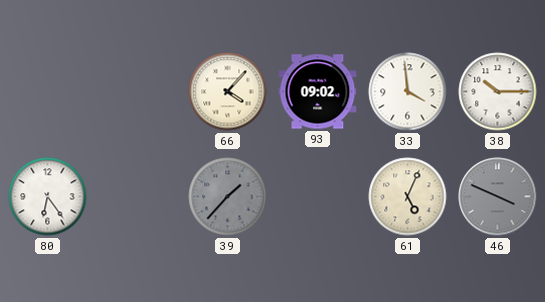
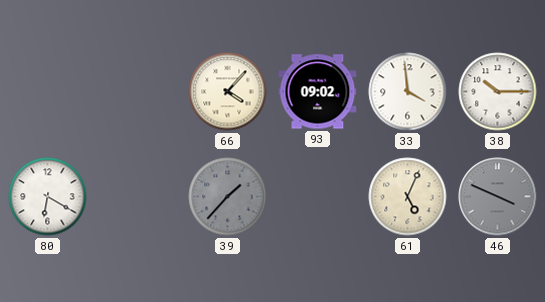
80: 6:24 -> 6:20 (48, 197)
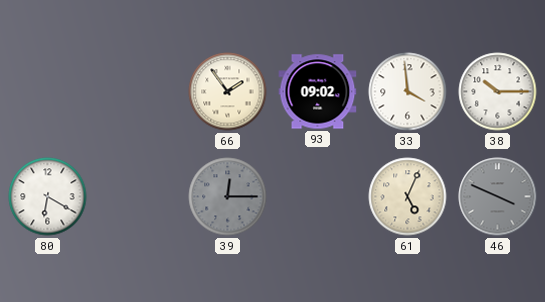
66: 4:07 -> 1:54 (228, 92)
39: 1:37 -> 12:15 (228, 197)
